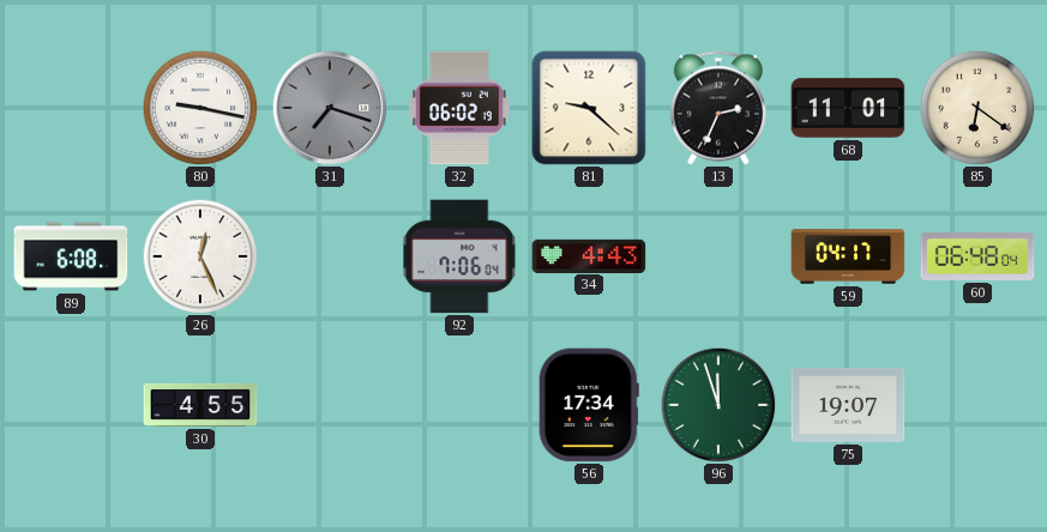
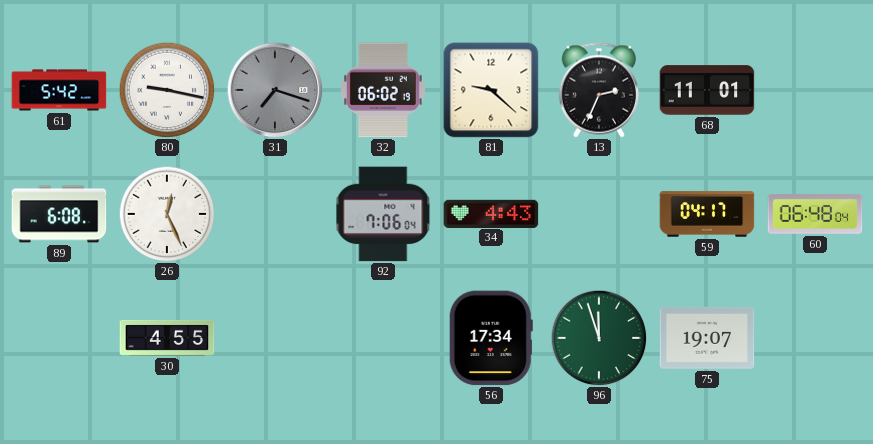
61: none -> 5:42 (59, 90)
85: 6:21 -> none (977, 108)
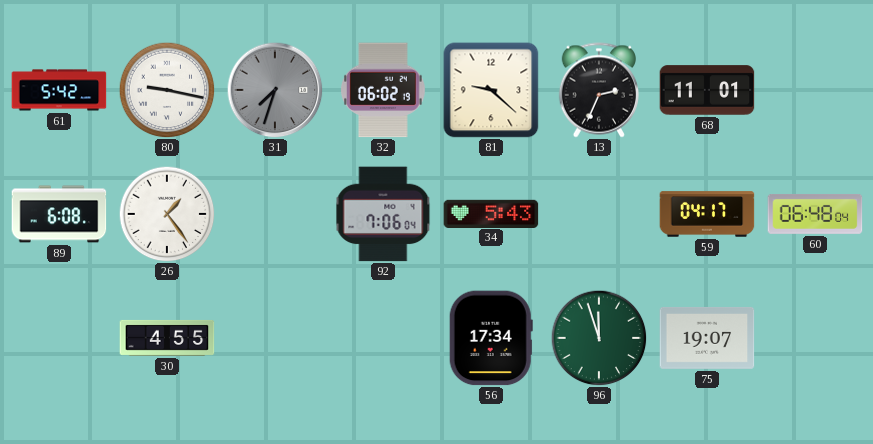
31: 7:18 -> 7:33 (275, 90)
26: 12:26 -> 1:24 (167, 214)
34: 4:43 -> 5:43 (491, 213)
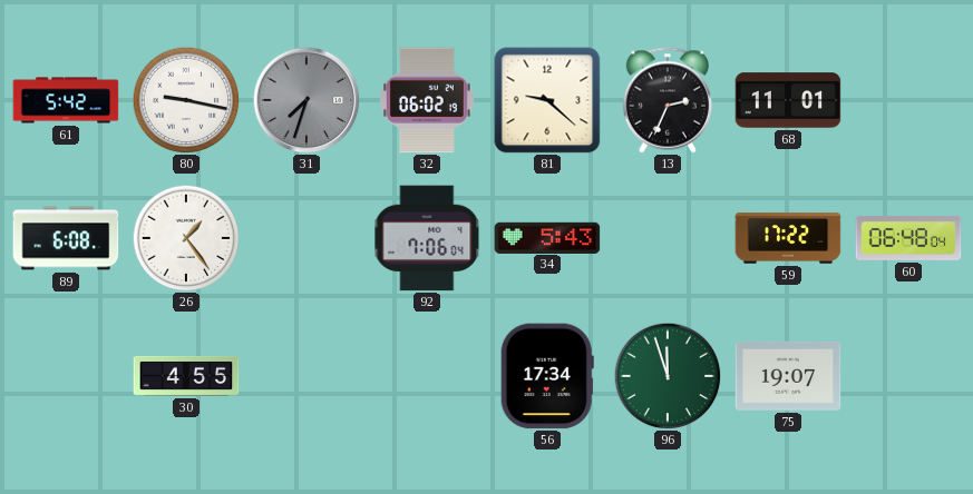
59: 04:17 -> 17:22 (788, 238)
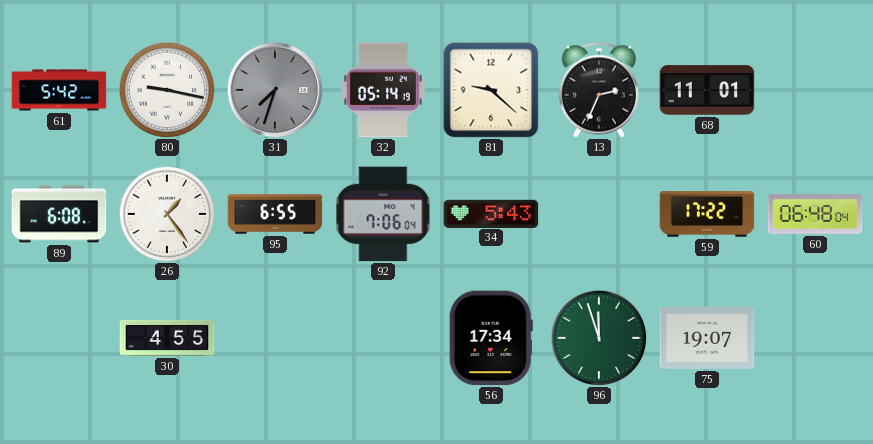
32: 06:02 -> 05:14 (383, 90)
95: none -> 6:55 (275, 214)
